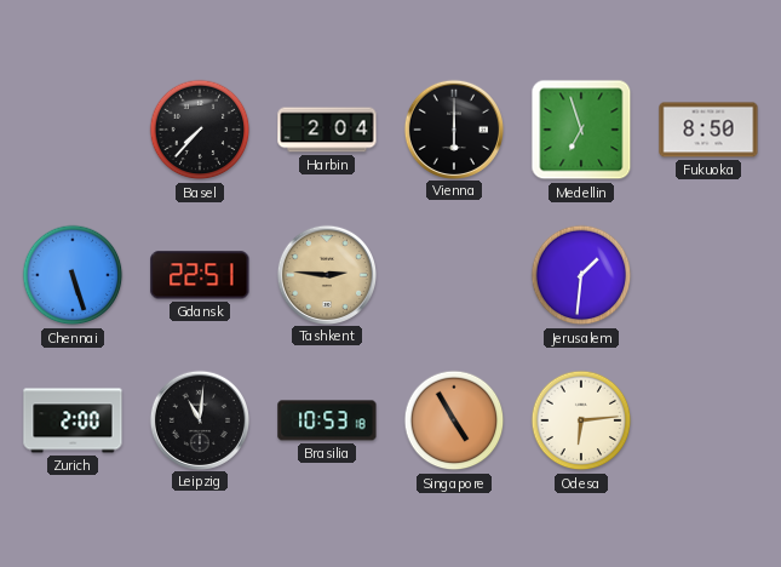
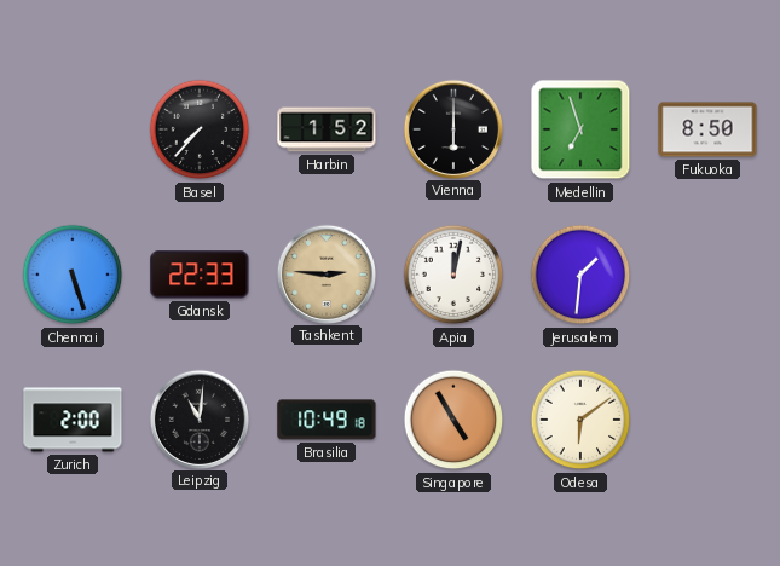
Harbin: 2:04 -> 1:52 (327, 129)
Gdansk: 22:51 -> 22:33 (200, 275)
Apia: none -> 12:02 (453, 275)
Brasilia: 10:53 -> 10:49 (327, 420)
Odesa: 6:14 -> 6:09 (580, 420)
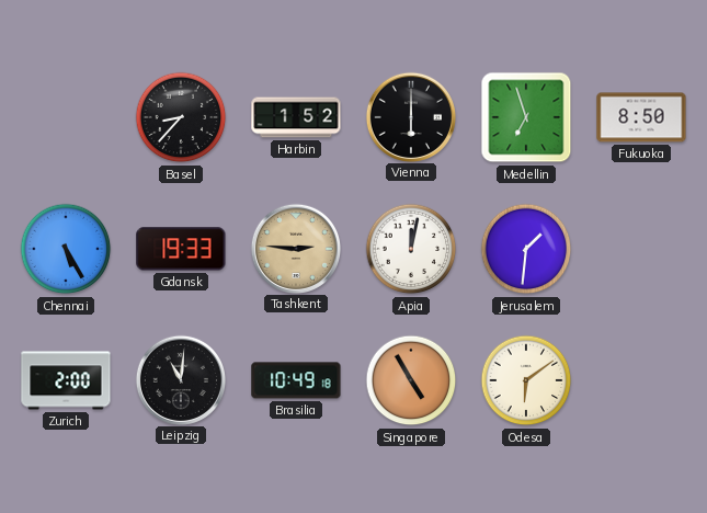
Basel: 7:37 -> 8:37 (181, 117)
Chennai: 5:27 -> 5:25 (66, 249)
Gdansk: 22:33 -> 19:33 (181, 249)
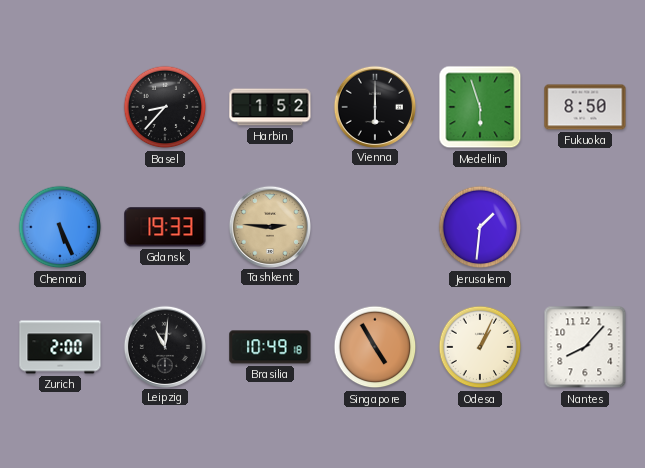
Medellin: 6:57 -> 5:57 (480, 107)
Chennai: 5:25 -> 5:26 (60, 227)
Apia: 12:02 -> none (411, 249)
Odesa: 6:09 -> 1:04 (480, 347)
Nantes: none -> 8:07 (585, 347)
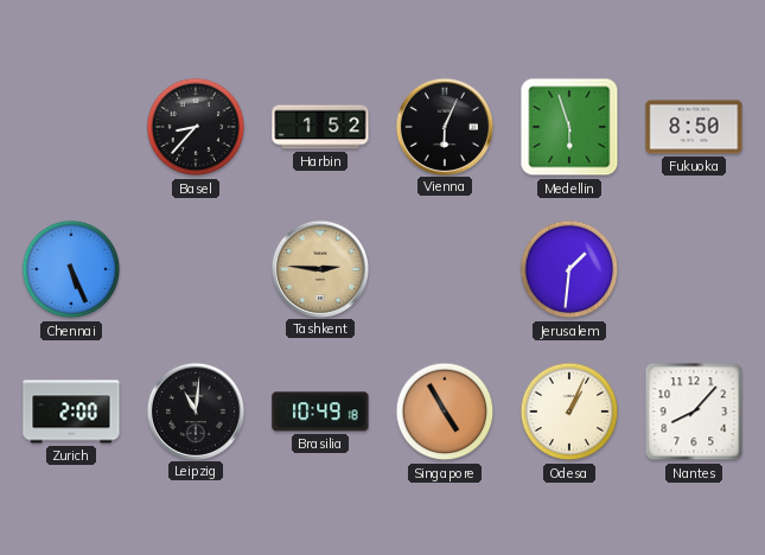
Vienna: 6:00 -> 6:04 (444, 126)
Gdansk: 19:33 -> none (165, 227)
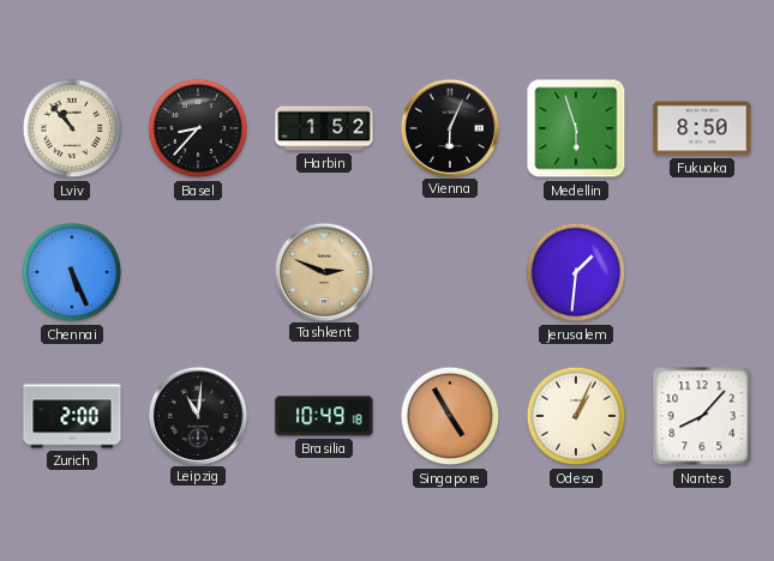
Lviv: none -> 10:53 (72, 128)
Tashkent: 2:46 -> 2:49 (323, 271)
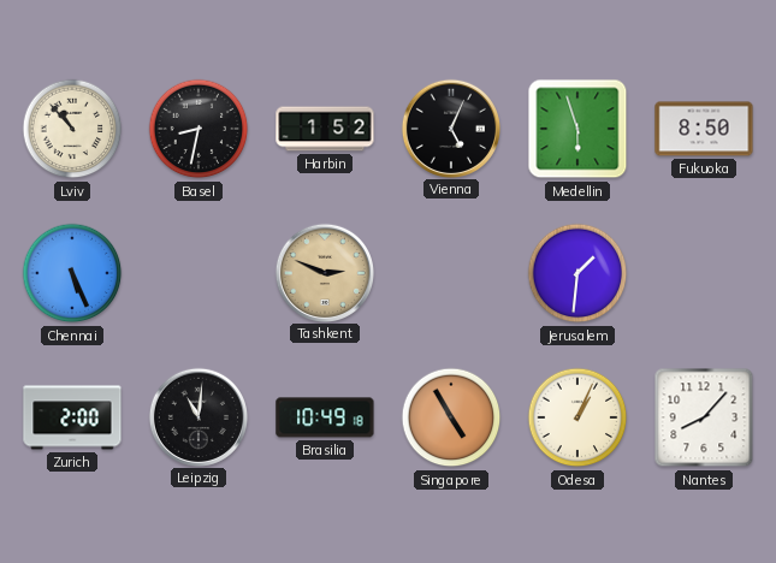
Basel: 8:37 -> 8:32 (199, 129)
Vienna: 6:04 -> 5:04 (450, 128)
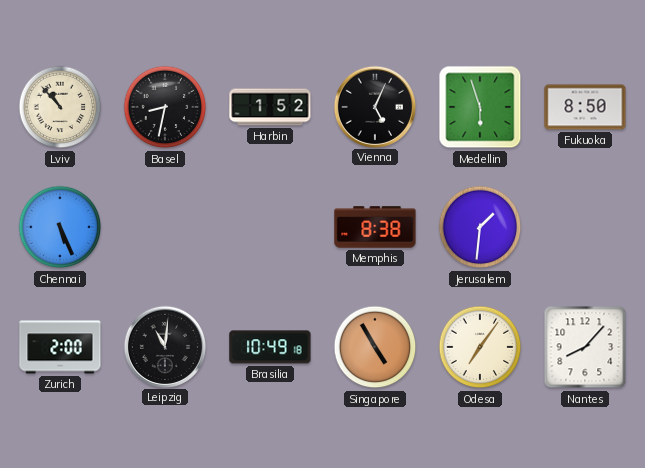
Tashkent: 2:49 -> none (324, 272)
Memphis: none -> 8:38 (375, 227)
Odesa: 1:04 -> 7:06 (480, 347)
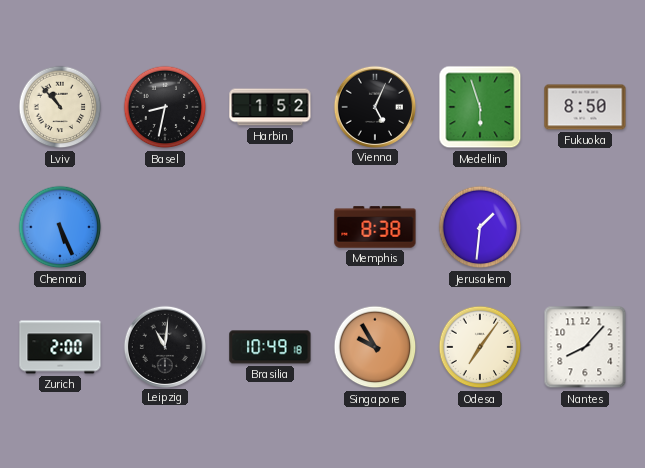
Singapore: 4:55 -> 9:55 (375, 347)
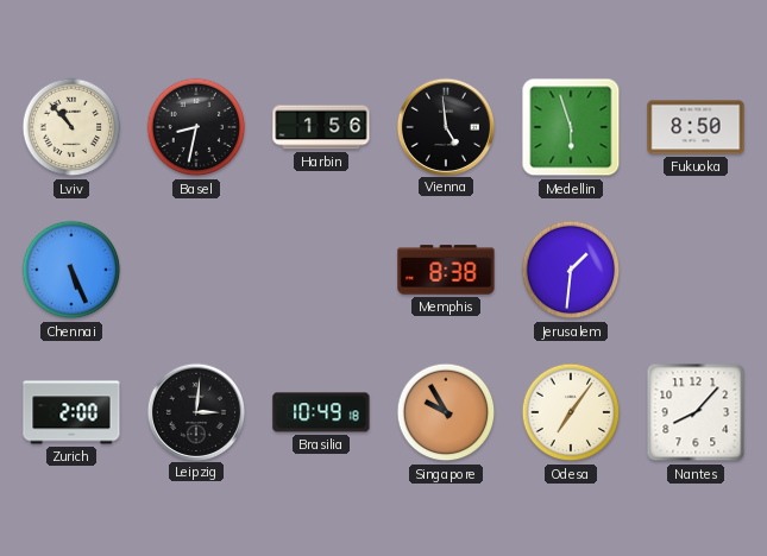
Harbin: 1:52 -> 1:56 (321, 127)
Vienna: 5:04 -> 4:59 (445, 126)
Leipzig: 11:01 -> 3:01 (195, 411)
